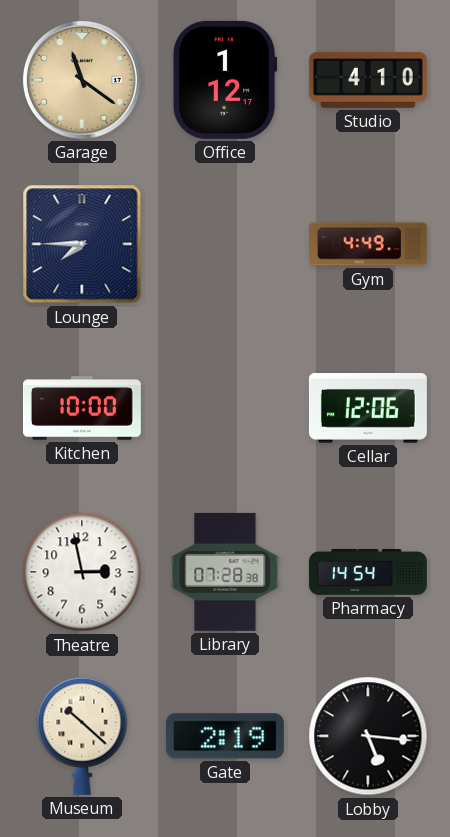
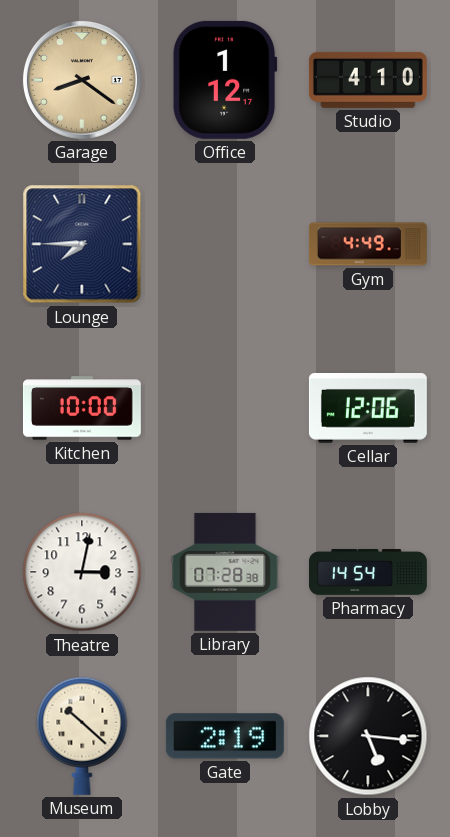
Garage: 11:21 -> 8:21 (82, 80)
Theatre: 2:58 -> 3:02 (82, 572)
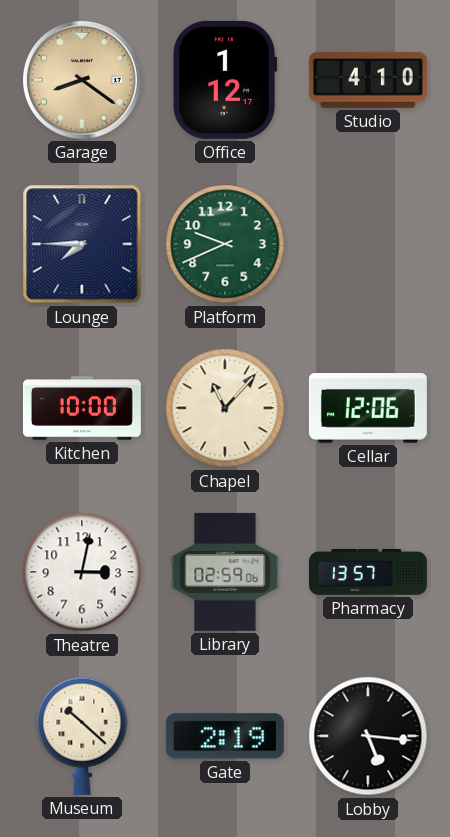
Platform: none -> 9:41 (225, 244)
Gym: 4:49 -> none (368, 244)
Chapel: none -> 11:07 (225, 408)
Library: 07:28 -> 02:59 (225, 572)
Pharmacy: 14:54 -> 13:57 (368, 573)
